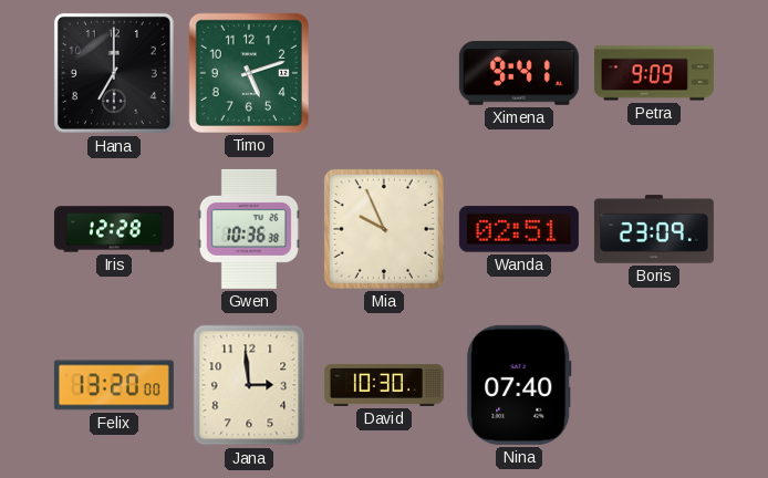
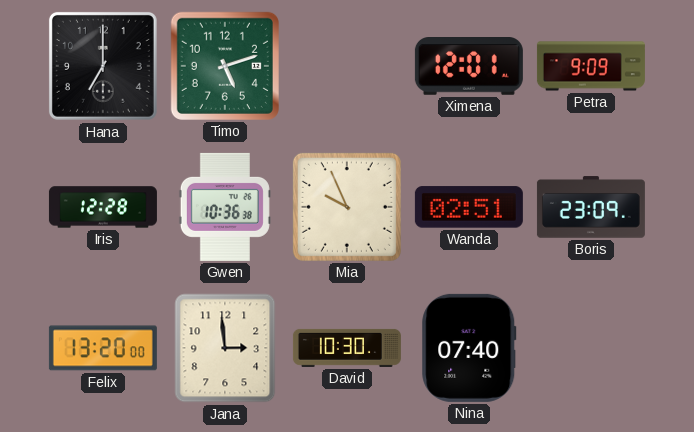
Ximena: 9:41 -> 12:01 (469, 67)
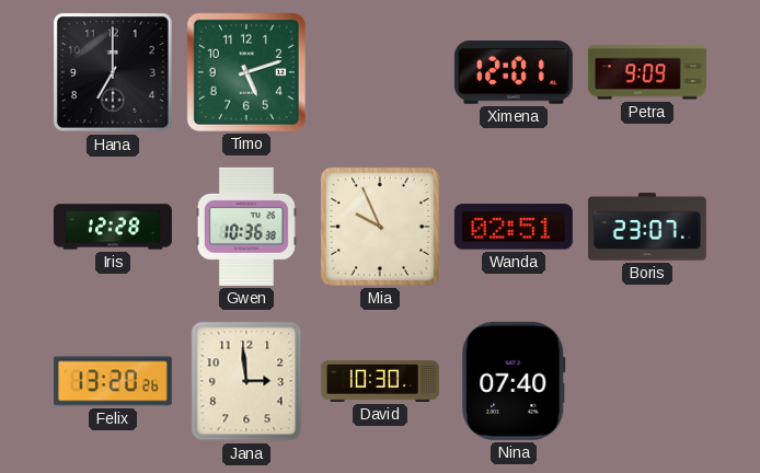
Boris: 23:09 -> 23:07 (647, 227)
Felix: 13:20:00 -> 13:20:26 (113, 381)
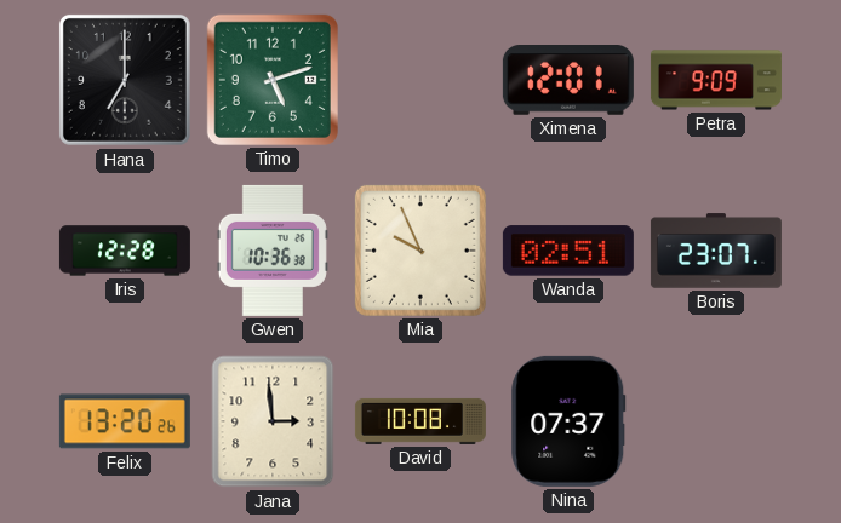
David: 10:30 -> 10:08 (420, 421)
Nina: 07:40 -> 07:37 (568, 421)
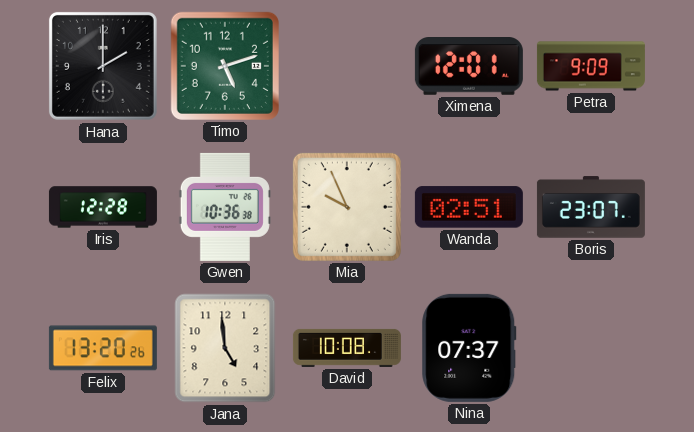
Hana: 7:00 -> 2:00 (103, 66)
Jana: 2:59 -> 4:59 (225, 348)
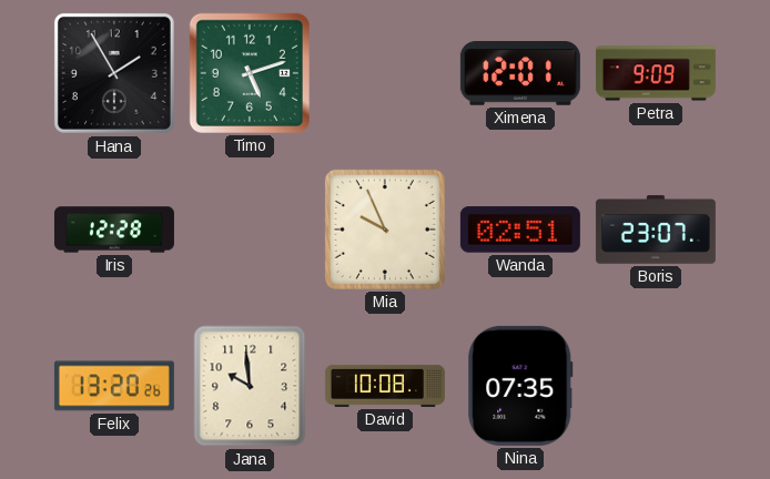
Hana: 2:00 -> 1:55 (114, 73)
Gwen: 10:36 -> none (225, 207)
Jana: 4:59 -> 9:59 (250, 386)
Nina: 07:37 -> 07:35 (520, 386)
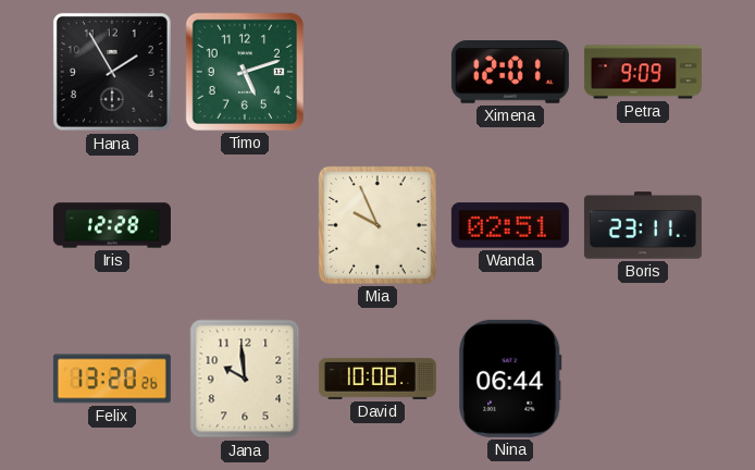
Boris: 23:07 -> 23:11 (643, 225)
Nina: 07:35 -> 06:44 (510, 379)
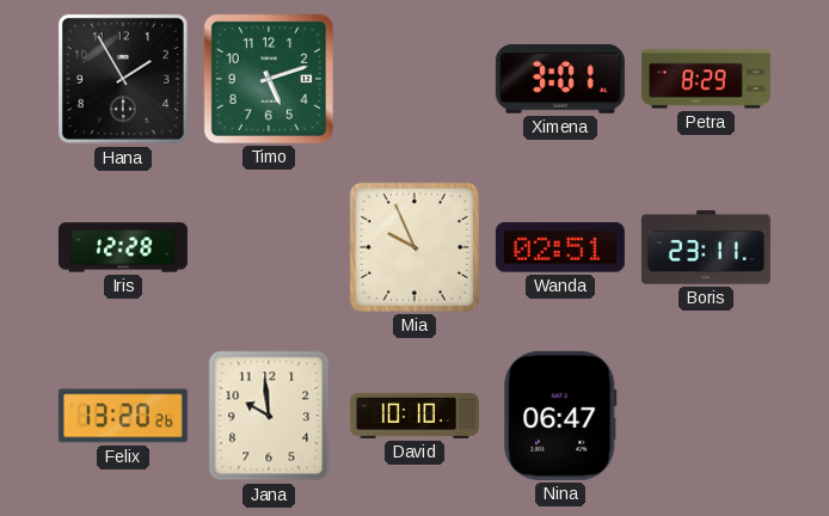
Ximena: 12:01 -> 3:01 (560, 80)
Petra: 9:09 -> 8:29 (706, 79)
David: 10:08 -> 10:10 (414, 416)
Nina: 06:44 -> 06:47 (560, 416)
